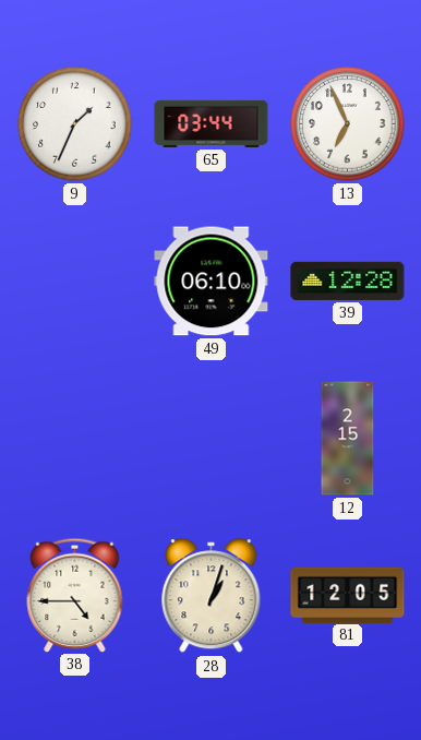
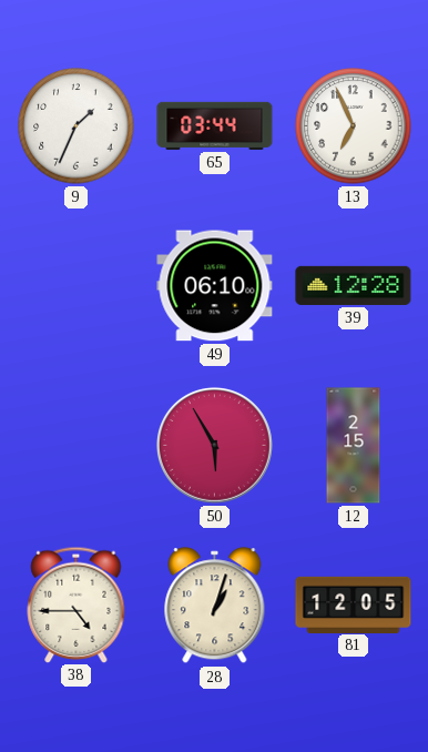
50: none -> 5:55 (214, 445)
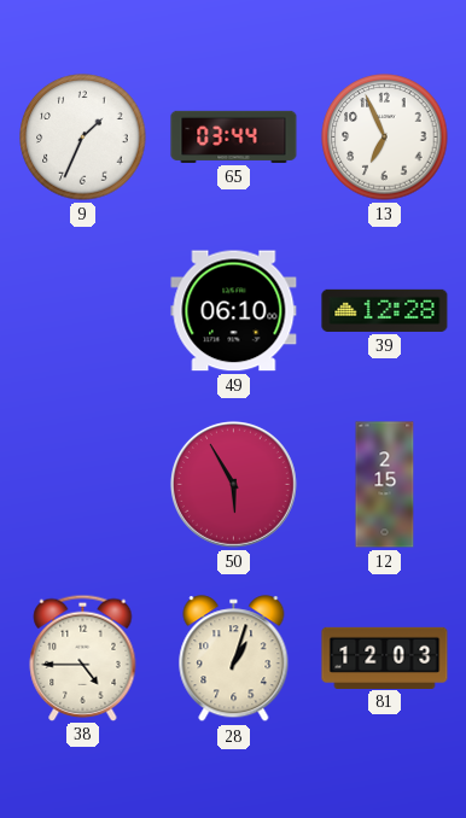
81: 12:05 -> 12:03 (385, 658)
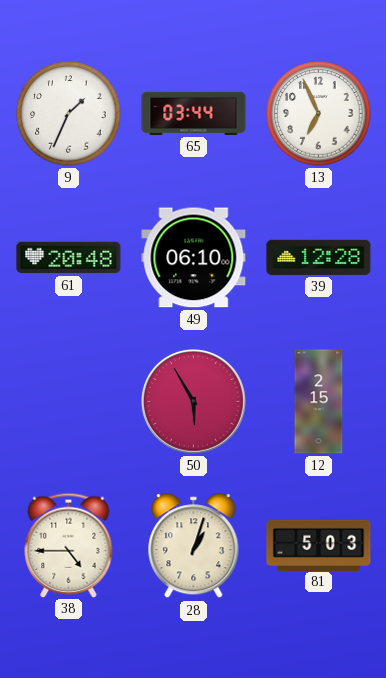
61: none -> 20:48 (69, 258)
81: 12:03 -> 5:03 (319, 545)
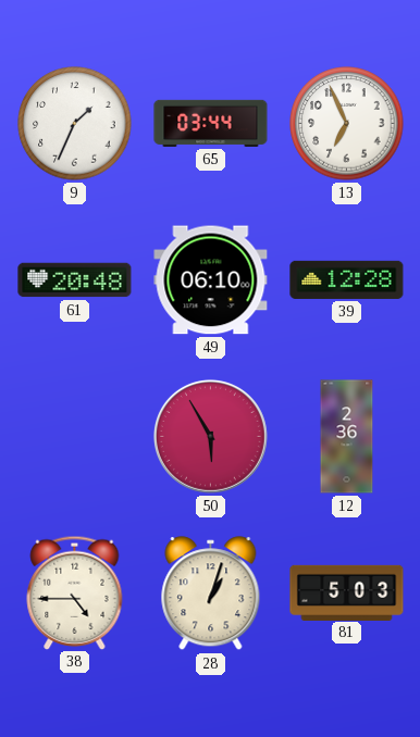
12: 2:15 -> 2:36 (347, 437)
